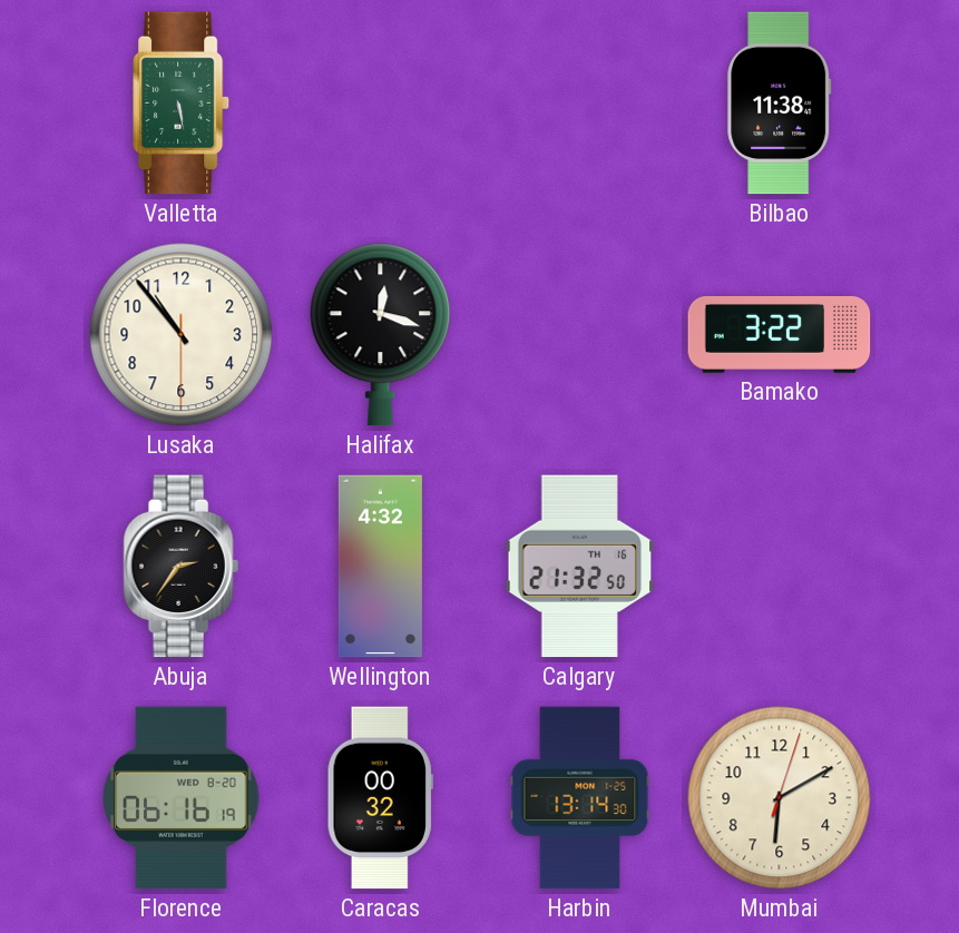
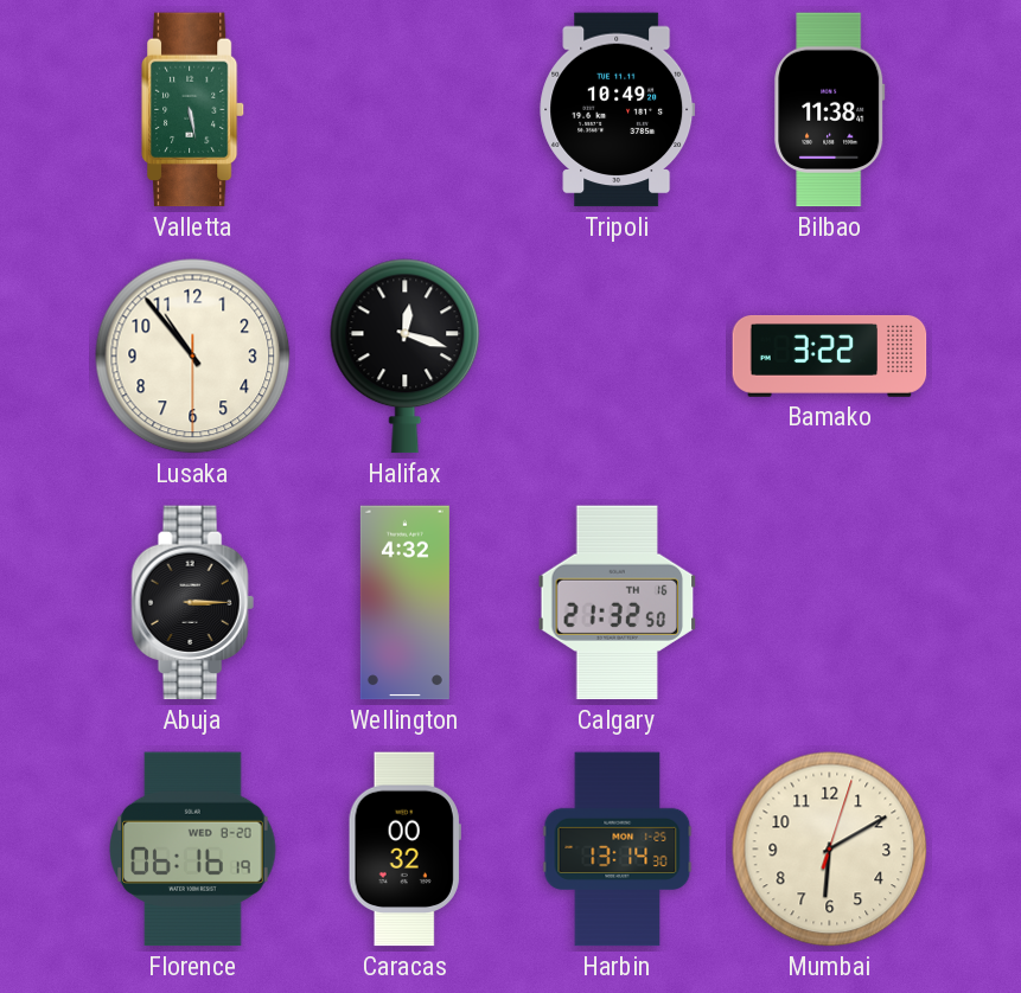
Tripoli: none -> 10:49 (618, 110)
Abuja: 2:36 -> 3:15 (192, 603)
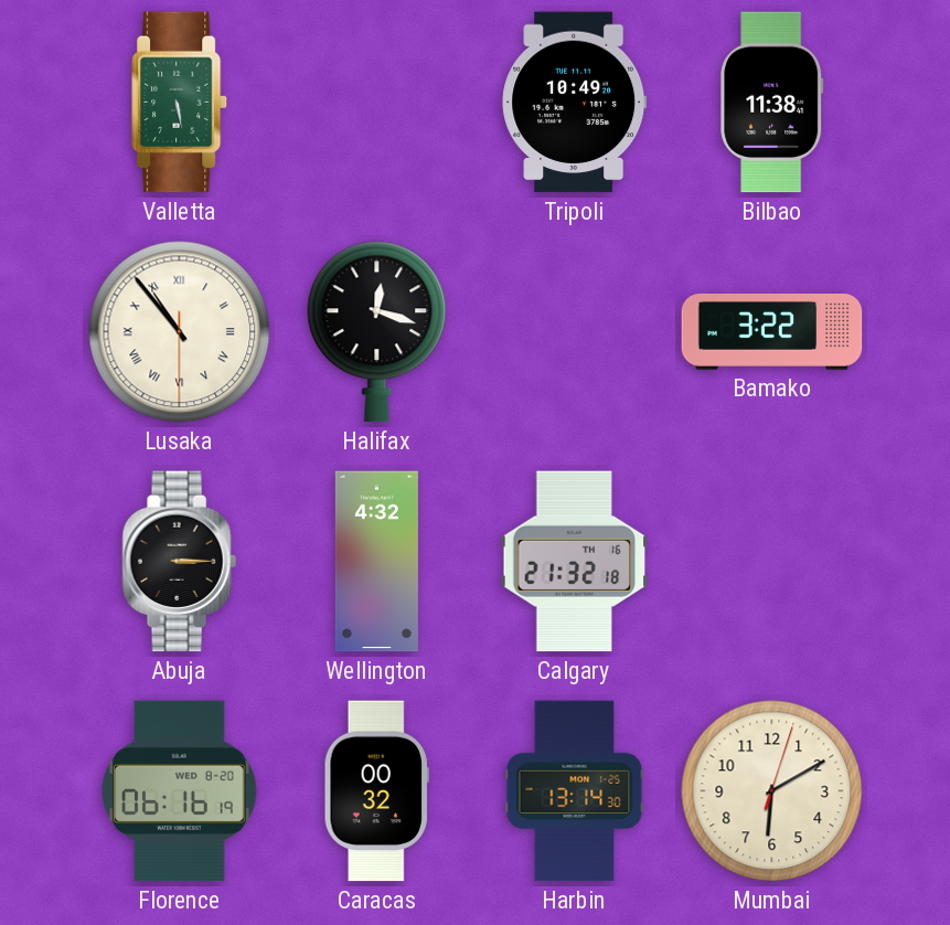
Lusaka numerals: Arabic -> Roman (180, 332)
Calgary: 21:32:50 -> 21:32:18 (575, 562)
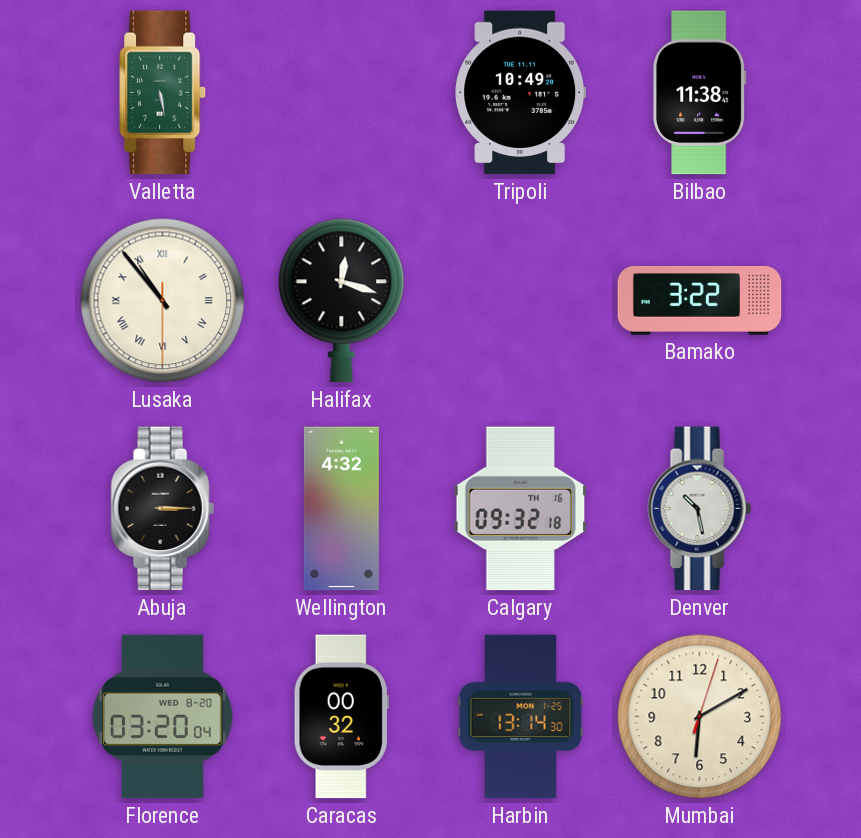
Calgary: 21:32 -> 09:32 (521, 509)
Denver: none -> 10:28 (699, 509)
Florence: 06:16 -> 03:20 (163, 717)
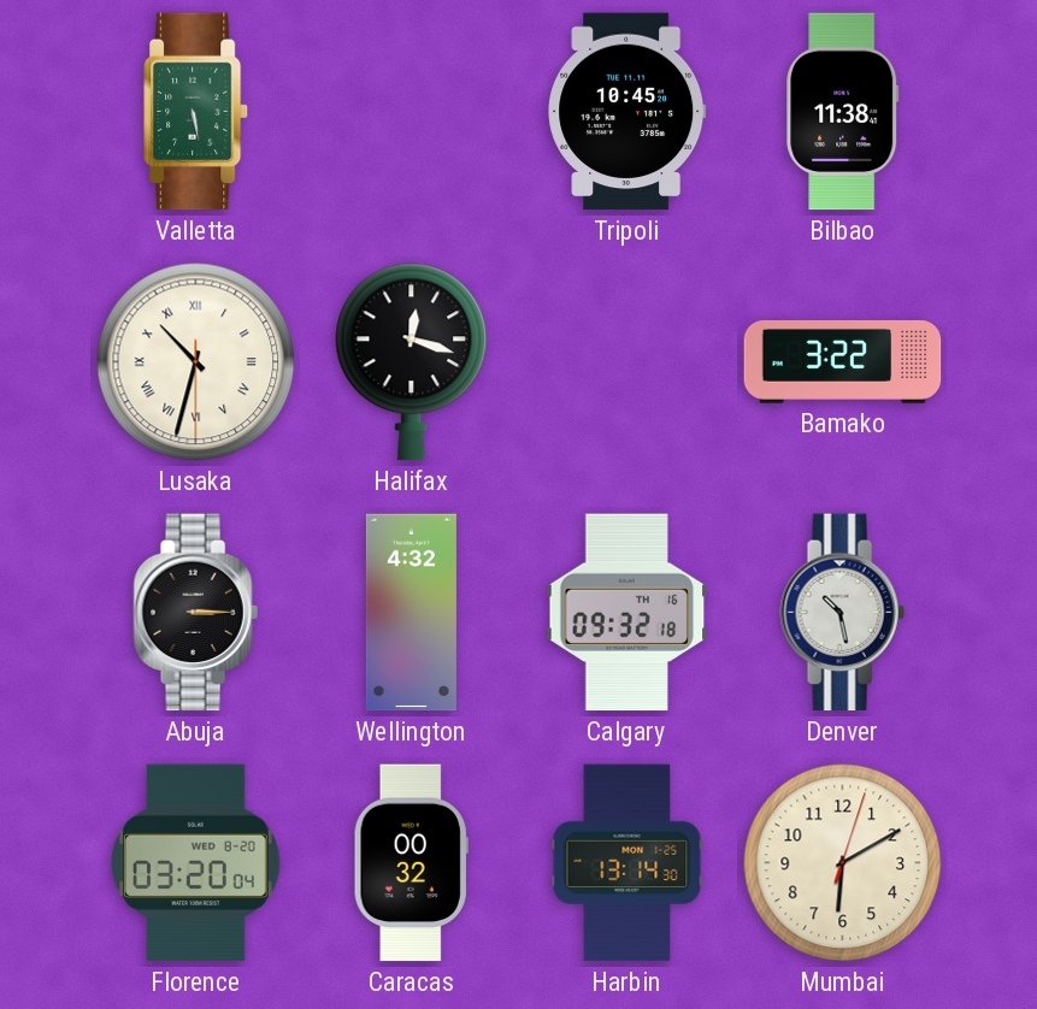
Tripoli: 10:49 -> 10:45 (627, 112)
Lusaka: 10:53 -> 10:32 (196, 362)
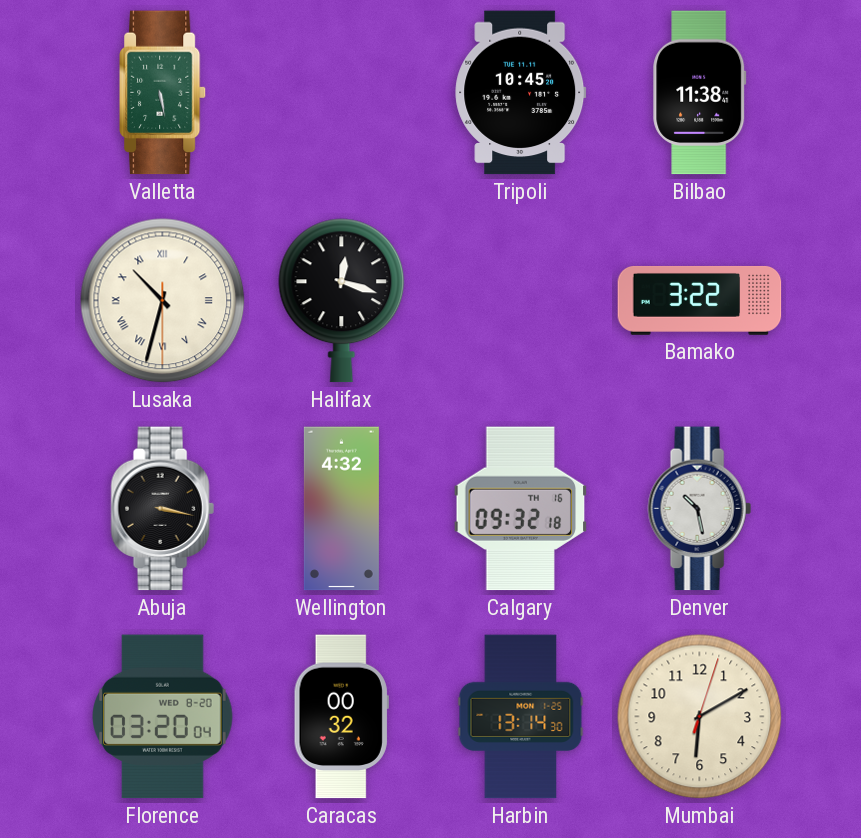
Abuja: 3:15 -> 3:17 (162, 509)
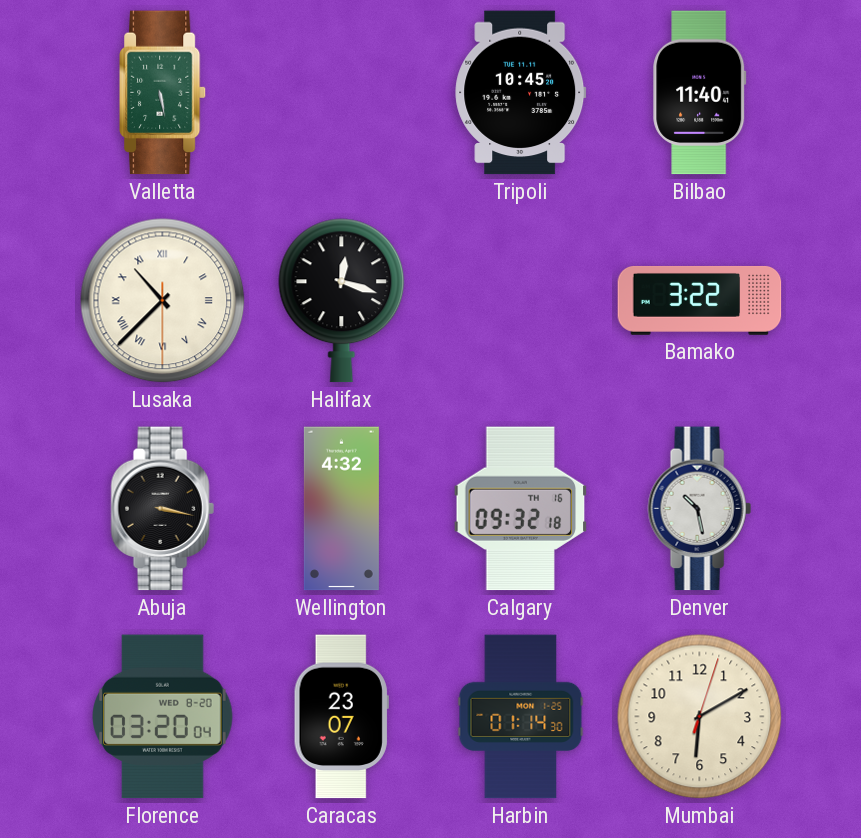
Bilbao: 11:38 -> 11:40 (700, 93)
Lusaka: 10:32 -> 10:37 (163, 301)
Caracas: 00:32 -> 23:07 (341, 717)
Harbin: 13:14 -> 01:14 (521, 717)
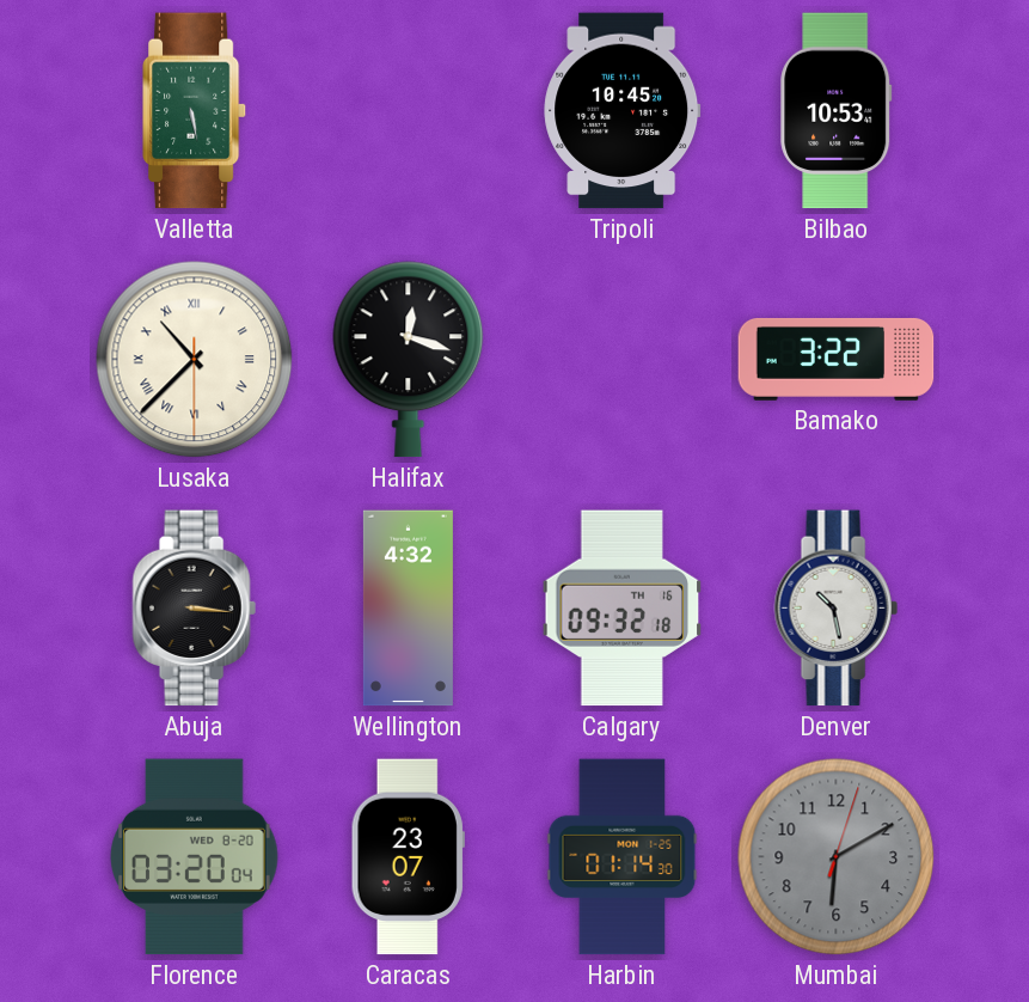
Bilbao: 11:40 -> 10:53 (837, 111)
Abuja: 3:17 -> 3:16 (194, 609)
Mumbai dial: cream -> grey (837, 857)
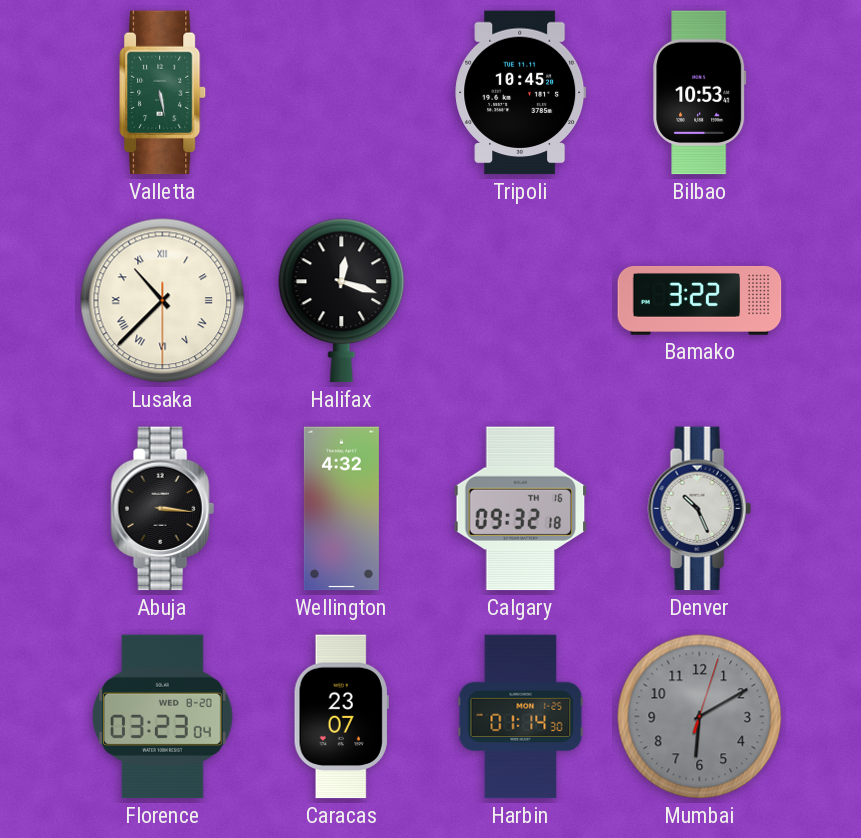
Denver: 10:28 -> 10:26 (699, 509)
Florence: 03:20 -> 03:23 (163, 717)
